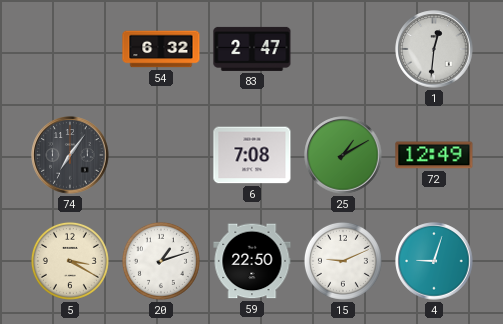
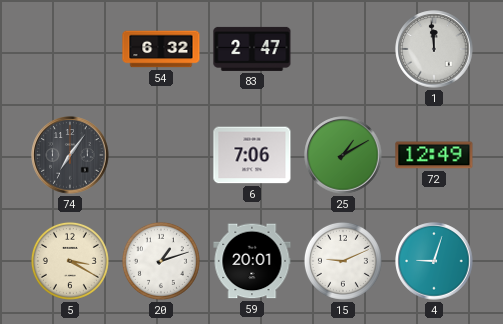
1: 12:31 -> 11:59 (434, 49)
6: 7:08 -> 7:06 (252, 155)
59: 22:50 -> 20:01 (252, 261)
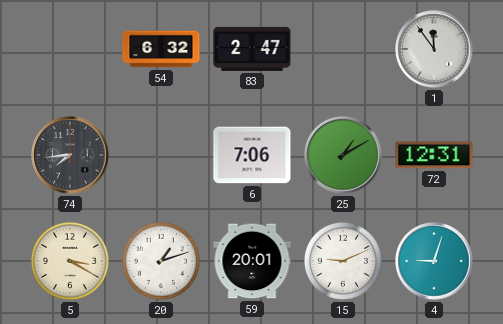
1: 11:59 -> 11:54 (434, 49)
74: 7:06 -> 7:44 (70, 155)
72: 12:49 -> 12:31 (434, 155)
